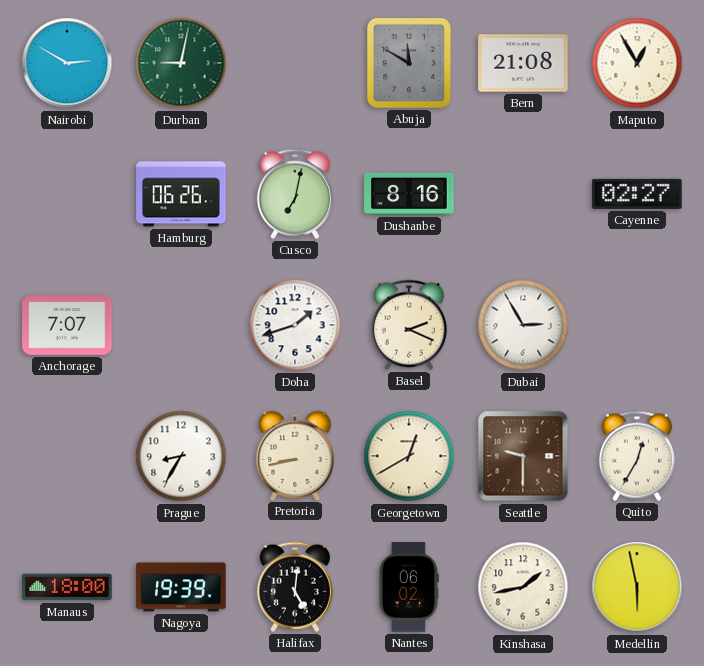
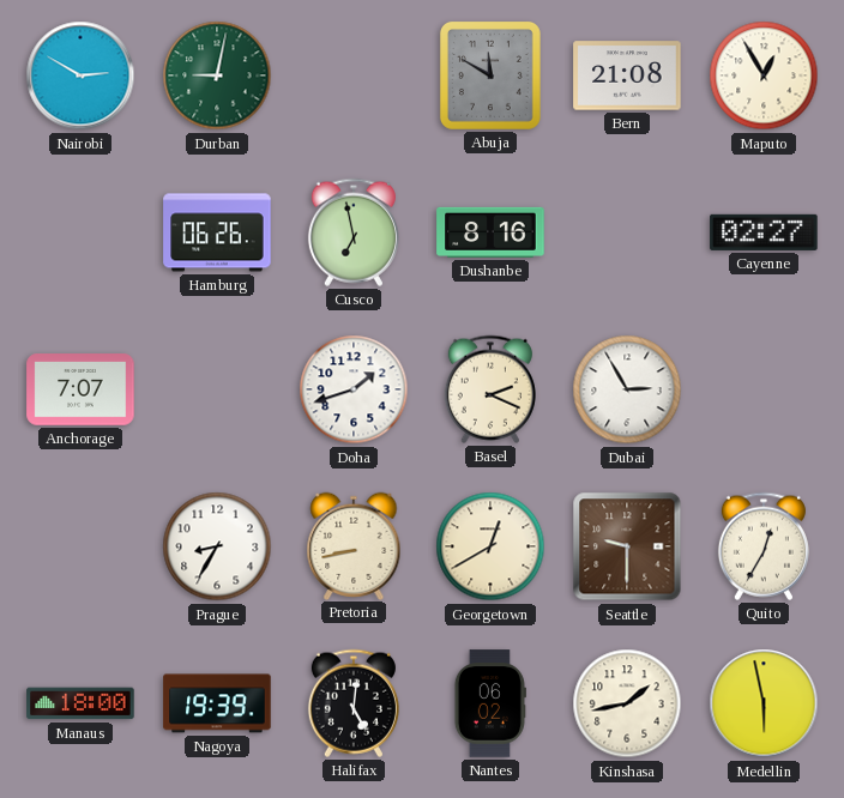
Cusco: 7:02 -> 6:58 (354, 232)
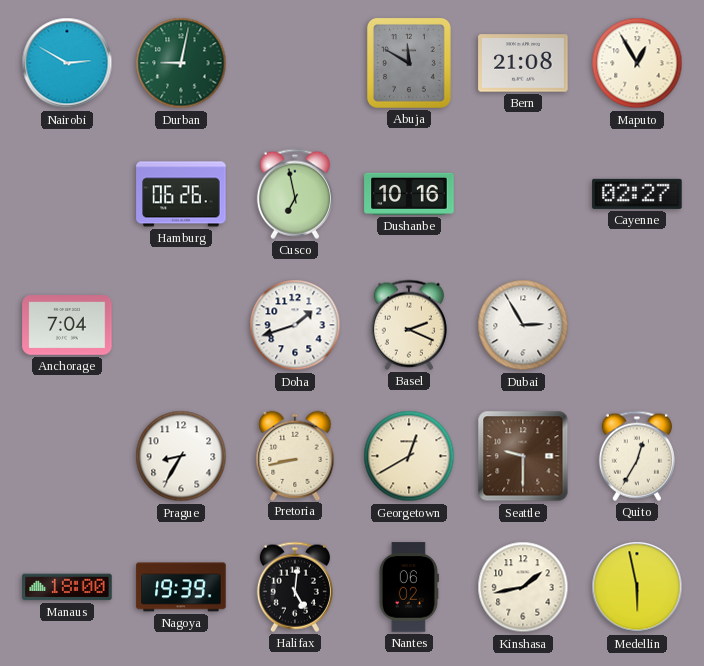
Dushanbe: 8:16 -> 10:16 (409, 194)
Anchorage: 7:07 -> 7:04 (67, 325)
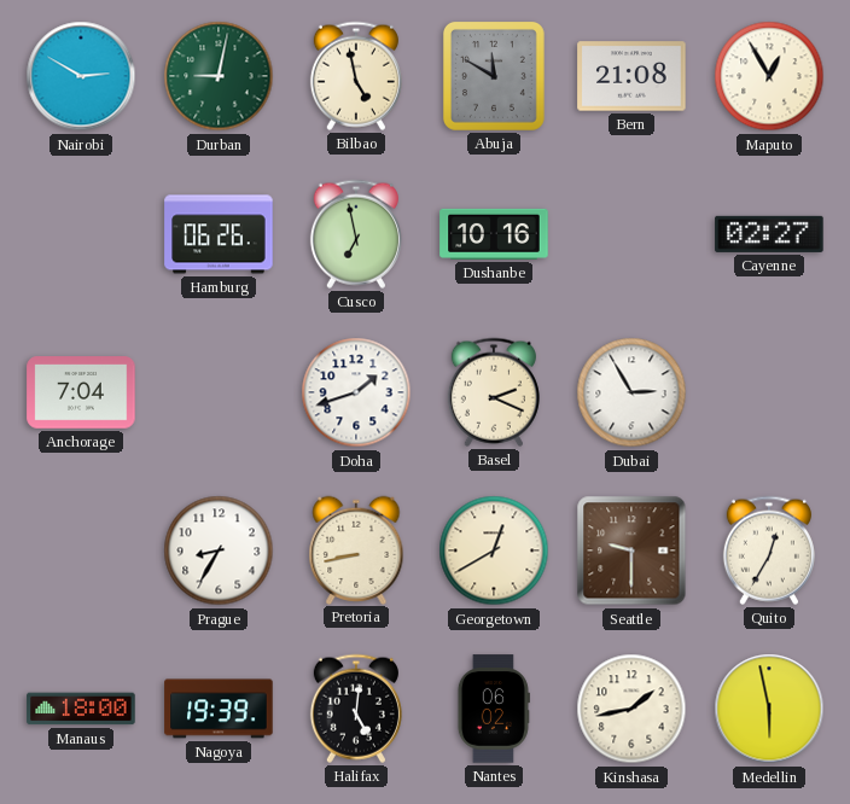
Bilbao: none -> 4:58 (356, 76)
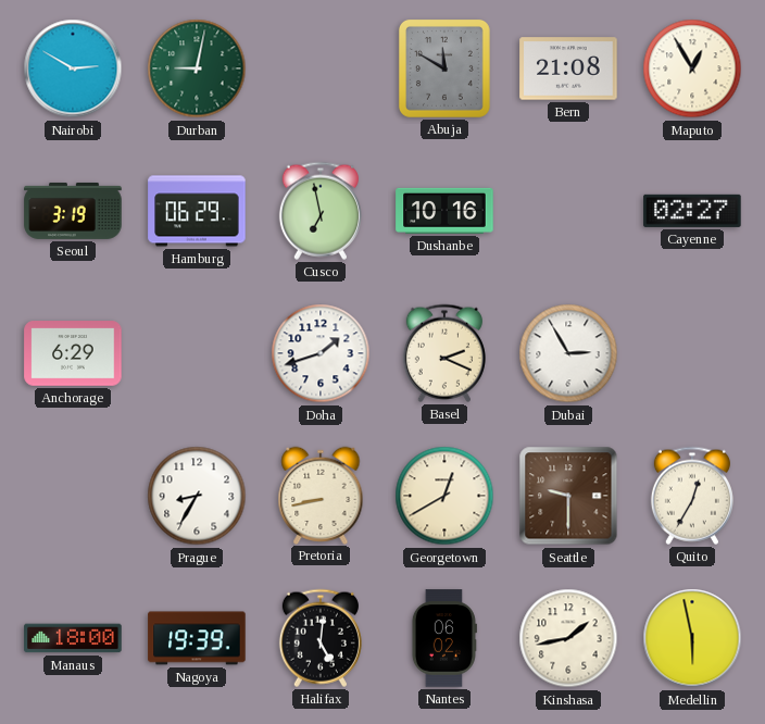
Bilbao: 4:58 -> none (356, 76)
Seoul: none -> 3:19 (73, 211)
Hamburg: 06:26 -> 06:29 (197, 211)
Anchorage: 7:04 -> 6:29 (73, 353)
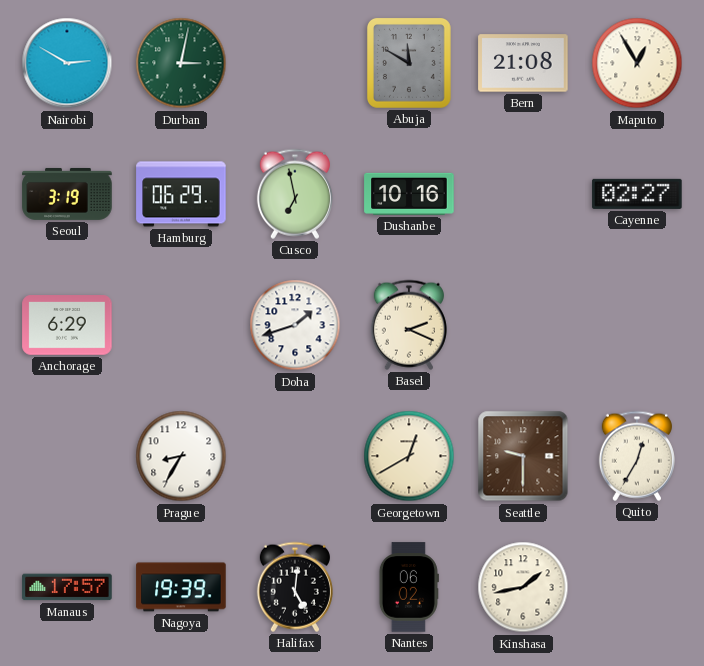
Durban: 9:02 -> 3:02 (181, 63)
Dubai: 2:55 -> none (568, 353)
Pretoria: 8:43 -> none (321, 495)
Manaus: 18:00 -> 17:57 (67, 587)
Medellin: 5:58 -> none (692, 638)
